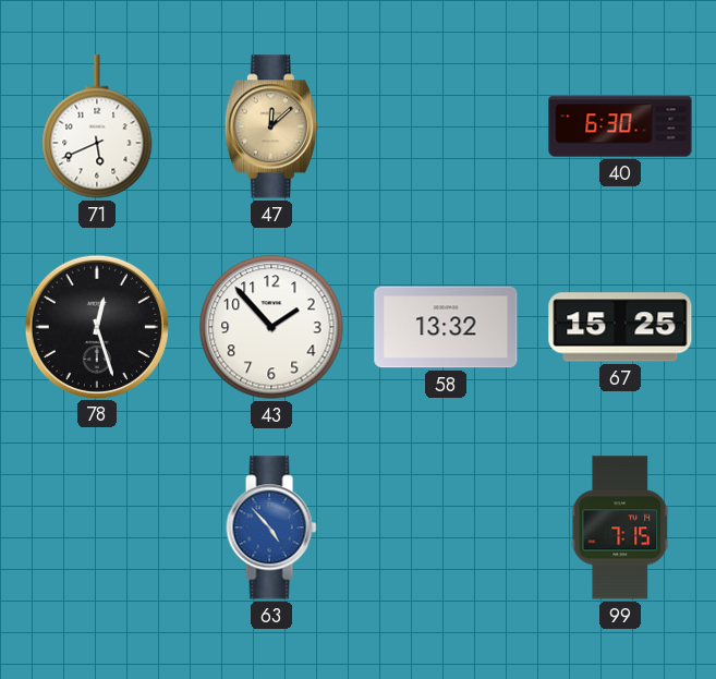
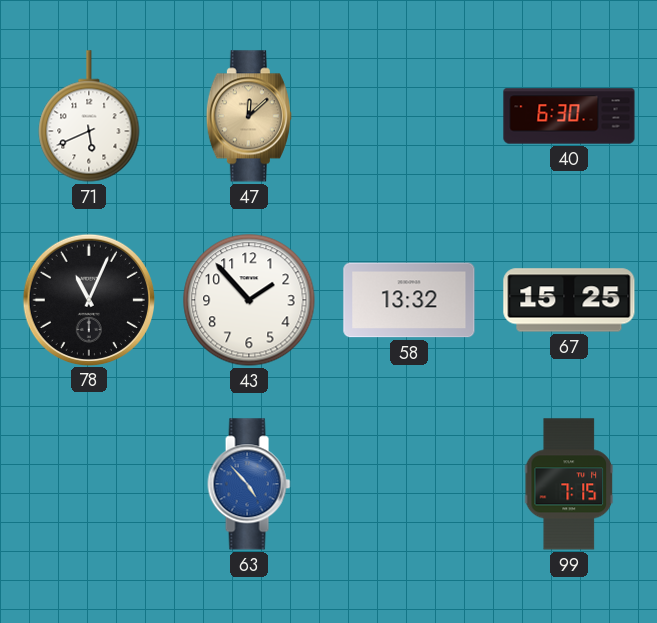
78: 12:27 -> 11:04 (88, 299)
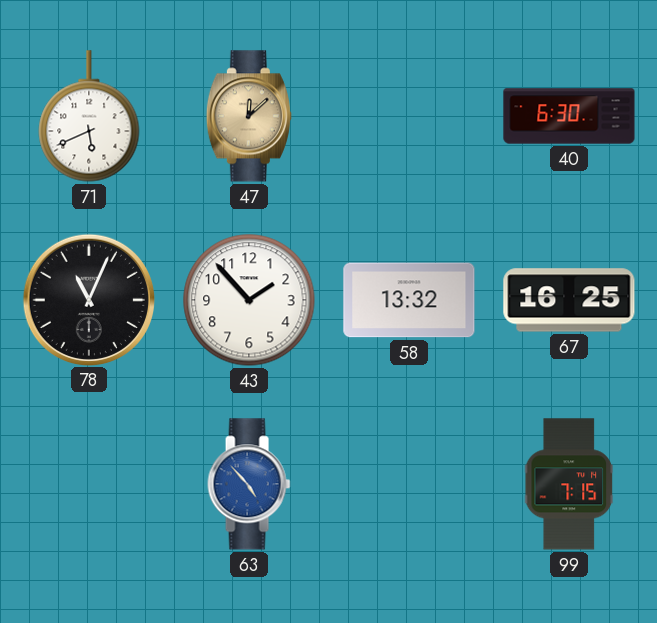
67: 15:25 -> 16:25 (569, 300)
